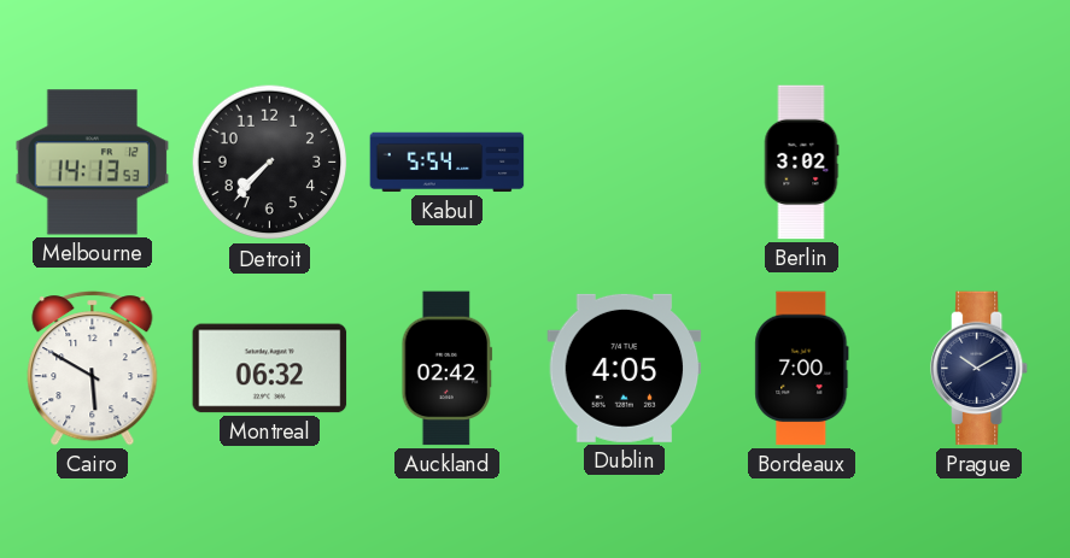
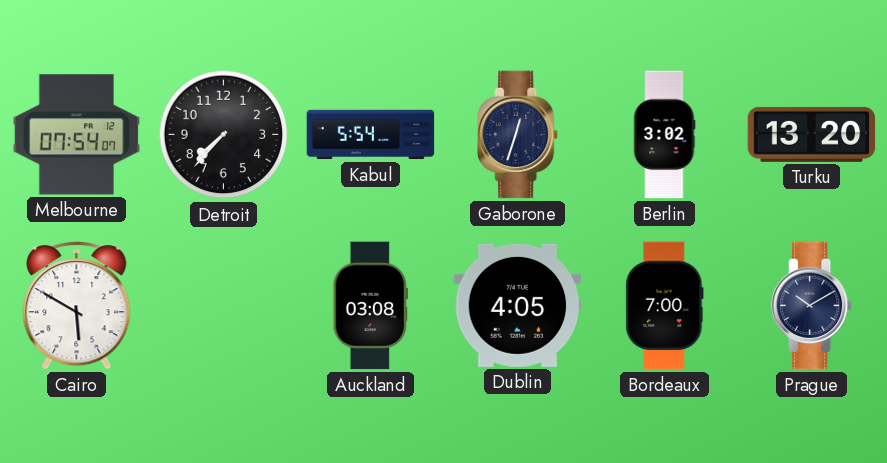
Melbourne: 14:13 -> 07:54 (77, 135)
Gaborone: none -> 12:33 (519, 135)
Turku: none -> 13:20 (812, 134)
Montreal: 06:32 -> none (270, 369)
Auckland: 02:42 -> 03:08 (371, 306)
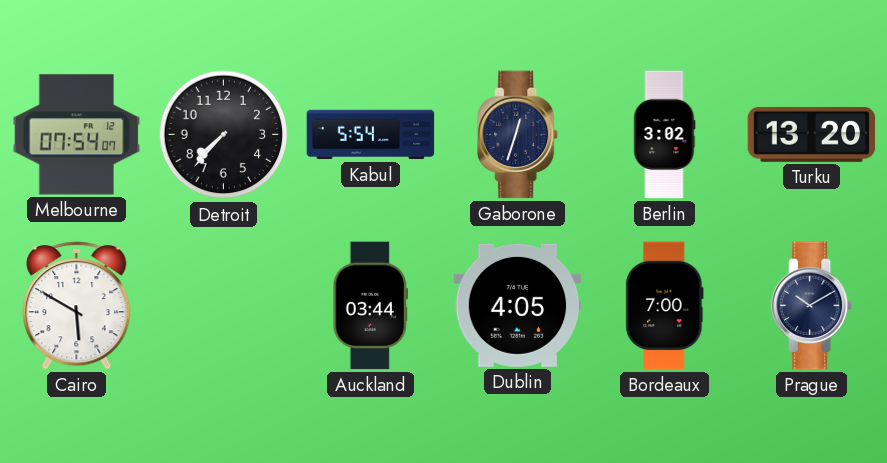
Auckland: 03:08 -> 03:44 (371, 306)
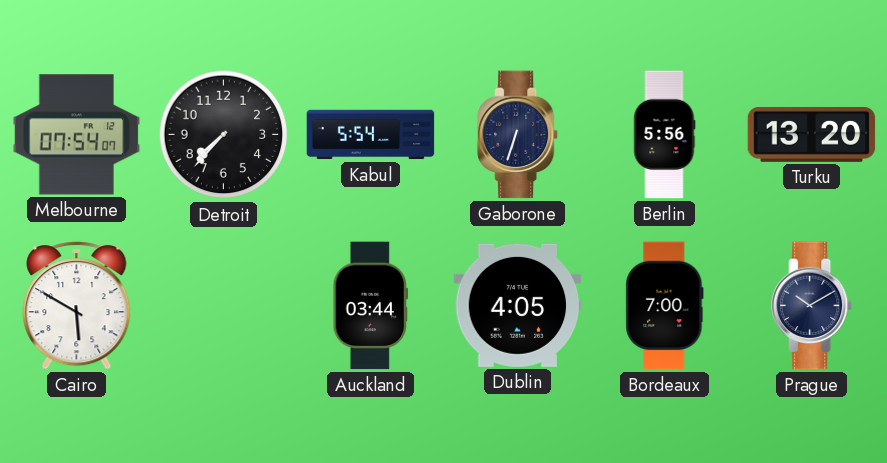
Gaborone: 12:33 -> 6:33 (519, 135)
Berlin: 3:02 -> 5:56 (664, 135)
